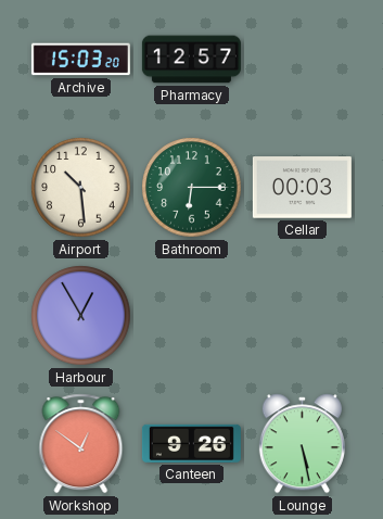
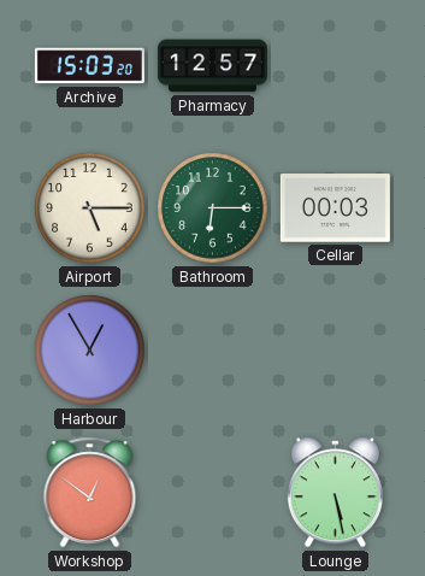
Airport: 10:29 -> 5:15 (90, 208)
Canteen: 9:26 -> none (191, 443)
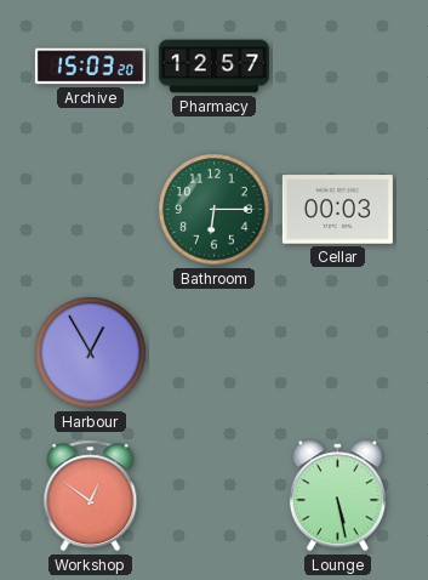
Airport: 5:15 -> none (90, 208)
